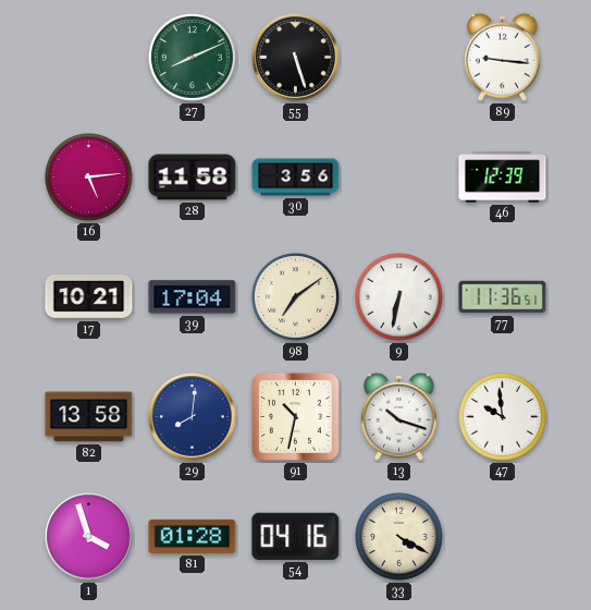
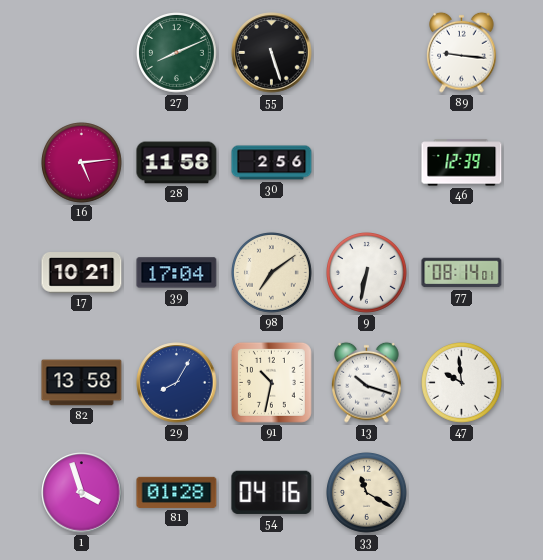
30: 3:56 -> 2:56 (272, 163)
77: 11:36 -> 08:14 (462, 273)
29: 8:01 -> 8:05 (177, 383)
33: 4:20 -> 11:20 (367, 493)
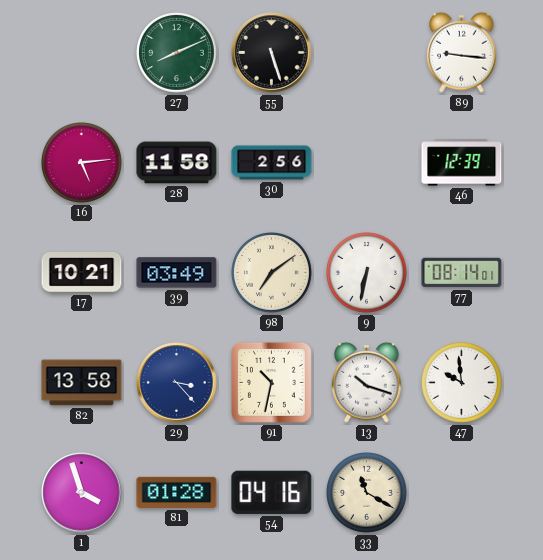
39: 17:04 -> 03:49 (177, 273)
29: 8:05 -> 3:23 (177, 383)
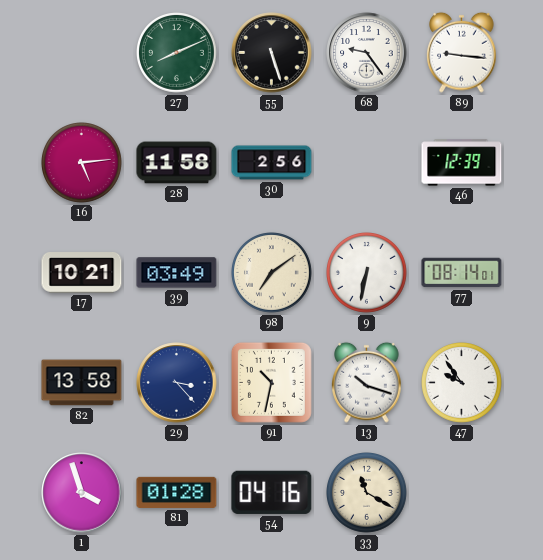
68: none -> 9:24 (367, 53)
47: 9:59 -> 9:54 (462, 383)
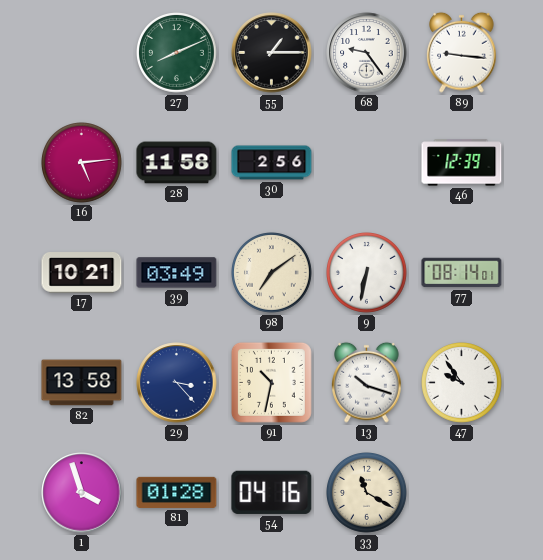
55: 5:27 -> 1:15 (272, 53)
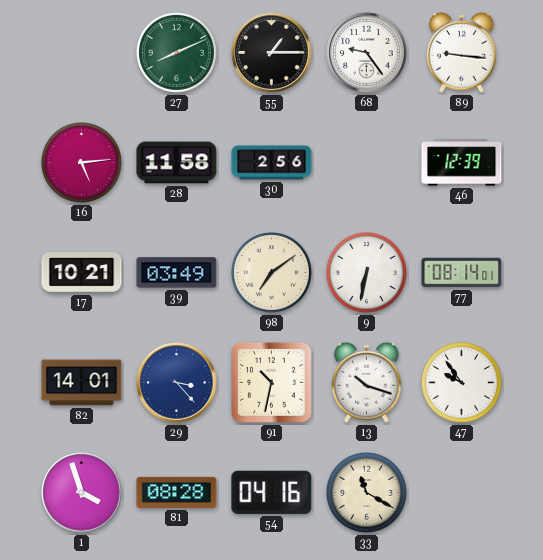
82: 13:58 -> 14:01 (82, 383)
81: 01:28 -> 08:28 (177, 492)
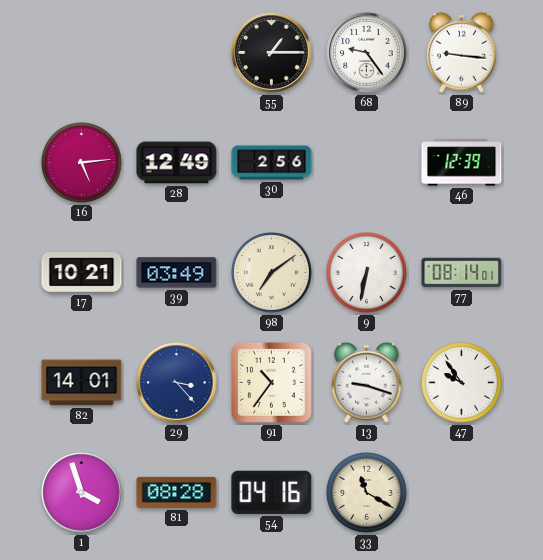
27: 8:11 -> none (177, 53)
28: 11:58 -> 12:49 (177, 163)
91: 10:32 -> 10:36 (271, 382)
13: 10:18 -> 9:18 (367, 382)
